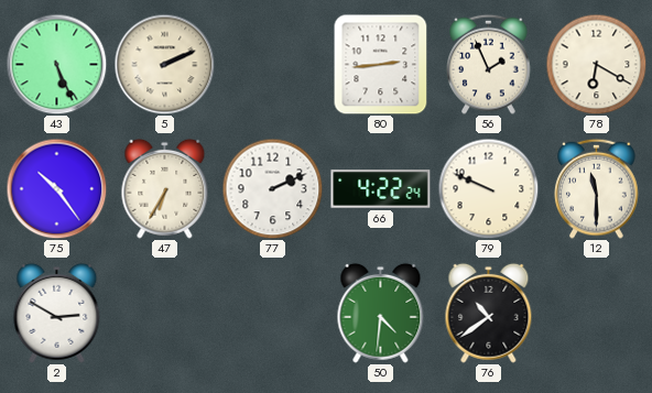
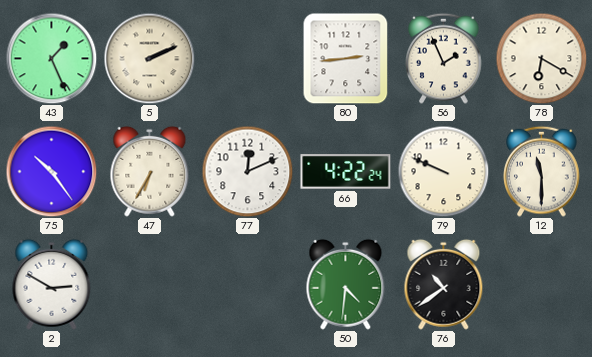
43: 5:26 -> 1:26 (51, 58)
77: 2:11 -> 12:11 (247, 171)
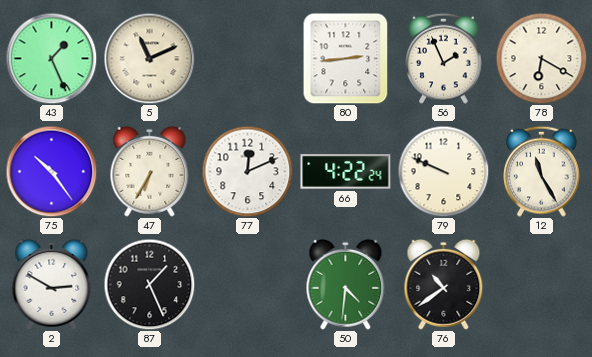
5: 2:11 -> 11:11 (149, 58)
12: 11:30 -> 11:25 (542, 171)
87: none -> 1:26 (149, 284)
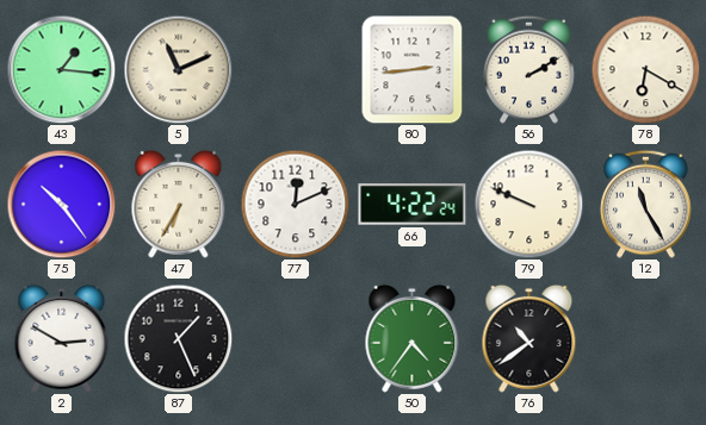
43: 1:26 -> 1:16 (61, 69)
56: 1:56 -> 2:10 (529, 69)
50: 4:31 -> 4:36 (413, 338)
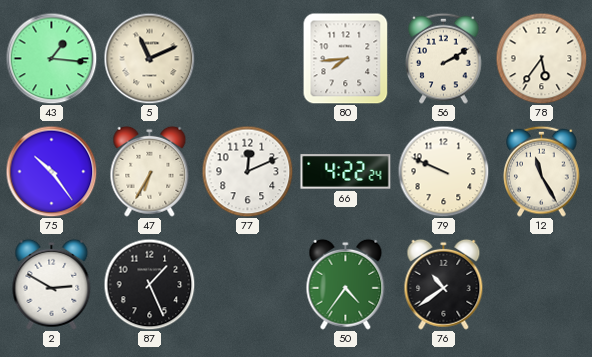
80: 2:44 -> 7:44 (346, 58)
78: 6:20 -> 5:36 (541, 58)
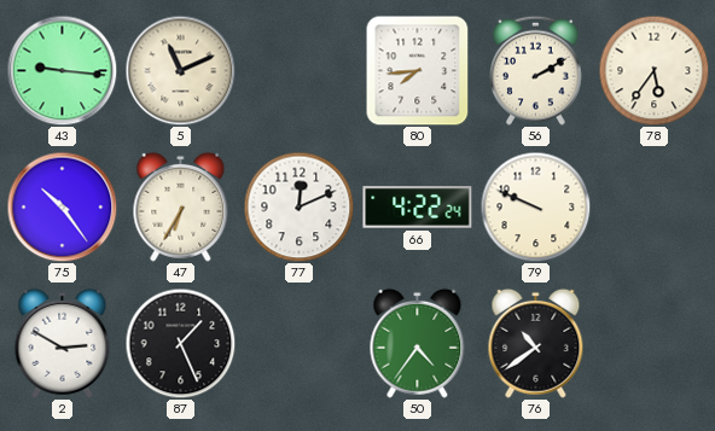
43: 1:16 -> 9:16 (62, 70)
12: 11:25 -> none (542, 171)
